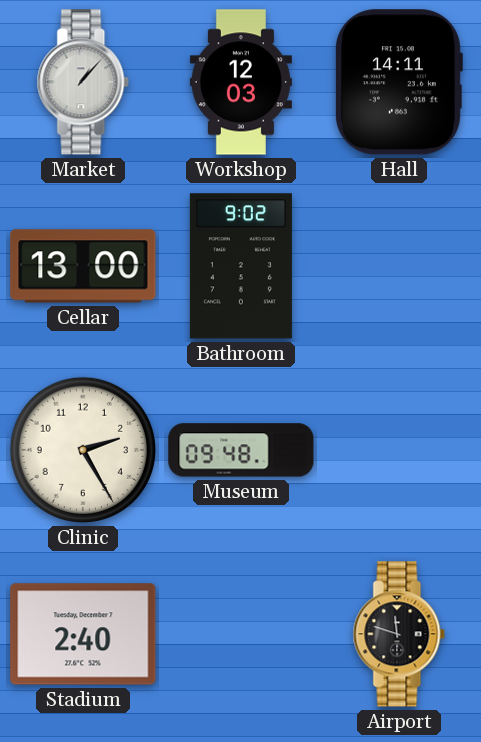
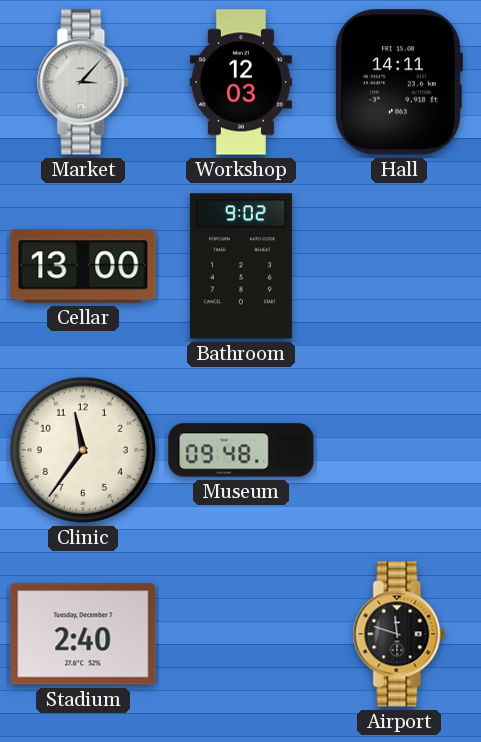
Market: 1:07 -> 3:07 (83, 82)
Clinic: 2:25 -> 11:36 (83, 450)
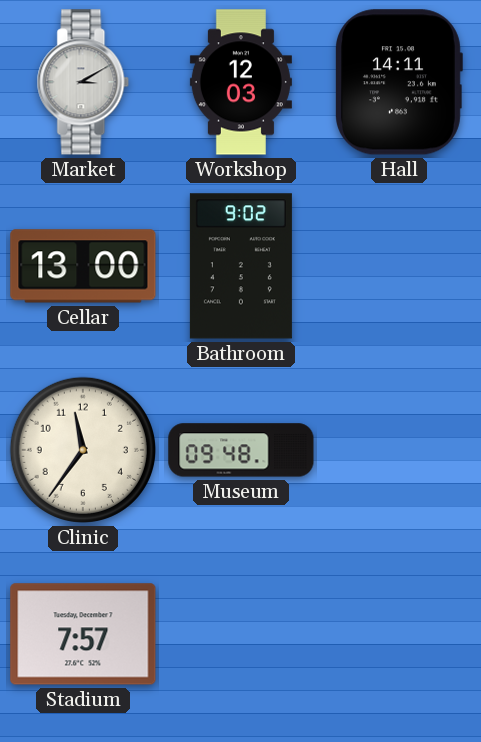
Market: 3:07 -> 3:10 (83, 82)
Stadium: 2:40 -> 7:57 (83, 634)
Airport: 11:48 -> none (399, 634)
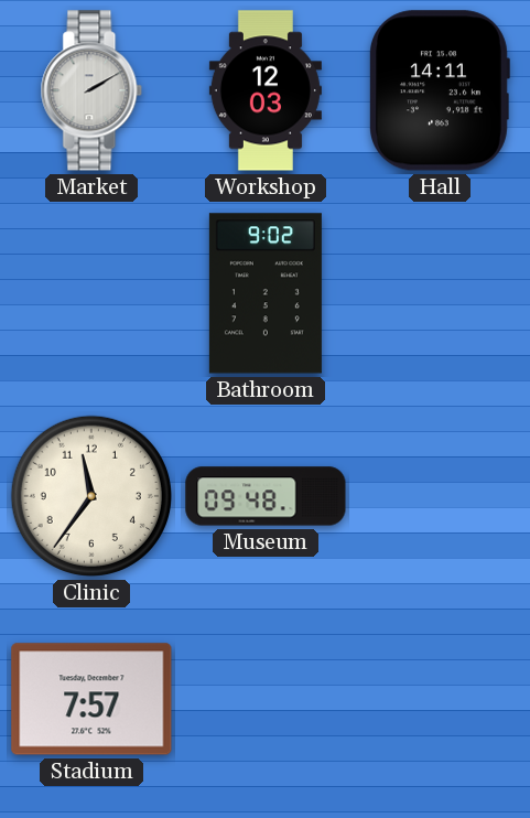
Market: 3:10 -> 2:10 (91, 90)
Cellar: 13:00 -> none (83, 266)
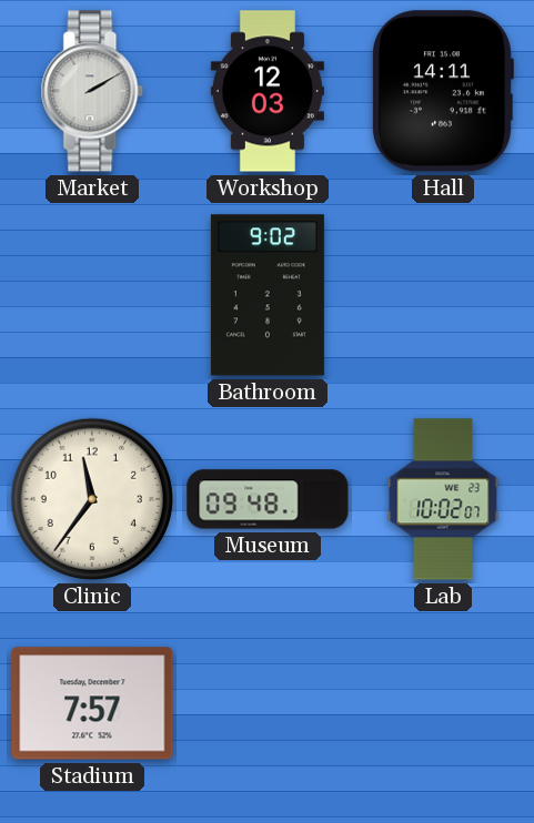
Lab: none -> 10:02 (443, 499)
